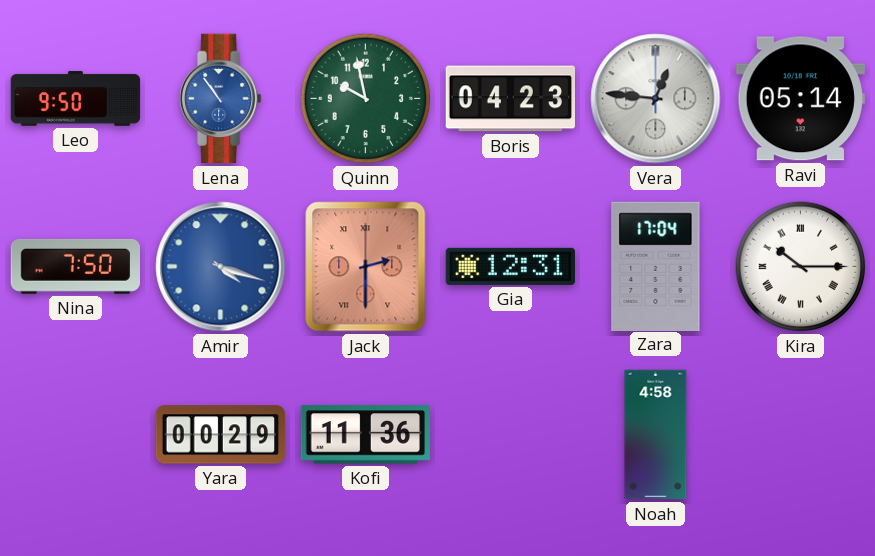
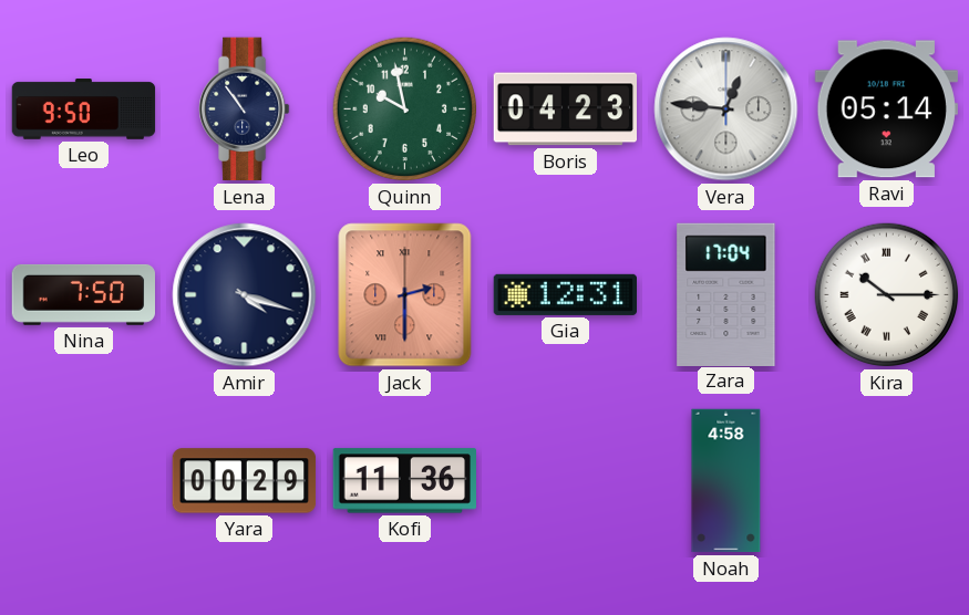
Lena dial: blue -> navy (245, 110)
Amir dial: blue -> navy (245, 295)
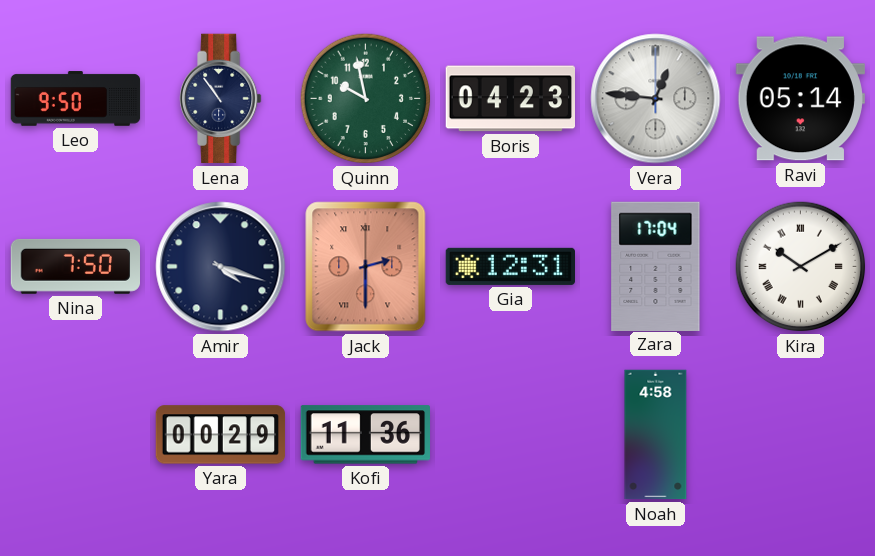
Kira: 10:15 -> 10:10 (801, 267)
